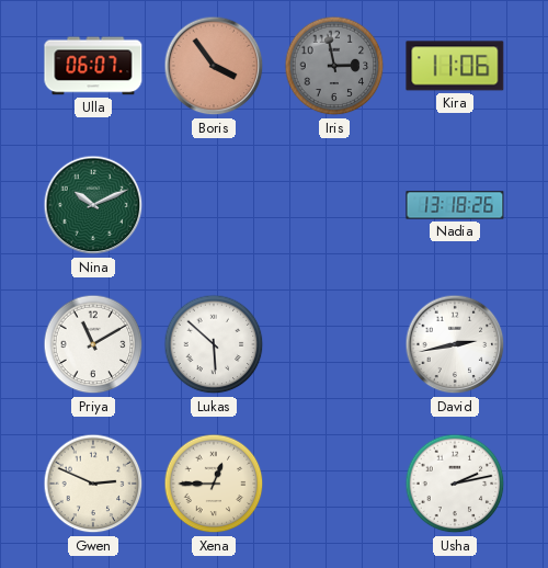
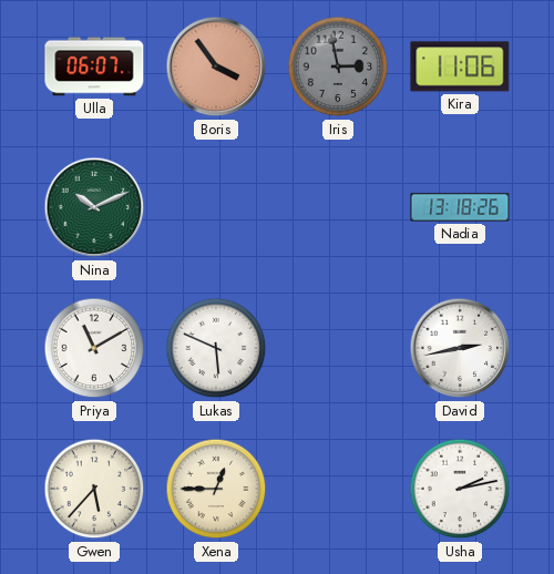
Lukas: 5:52 -> 5:49 (216, 348)
Gwen: 2:49 -> 5:37 (94, 489)
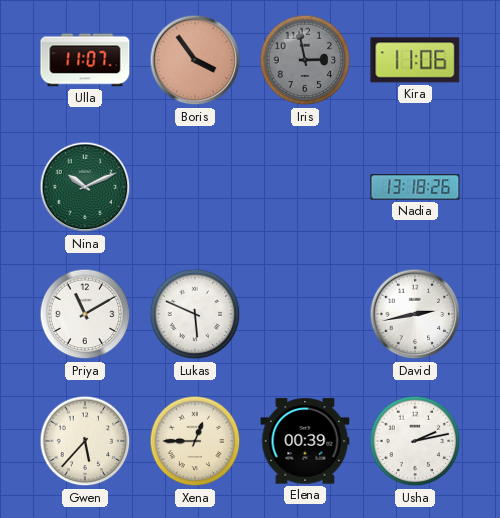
Ulla: 06:07 -> 11:07 (85, 60)
Elena: none -> 00:39 (305, 441)
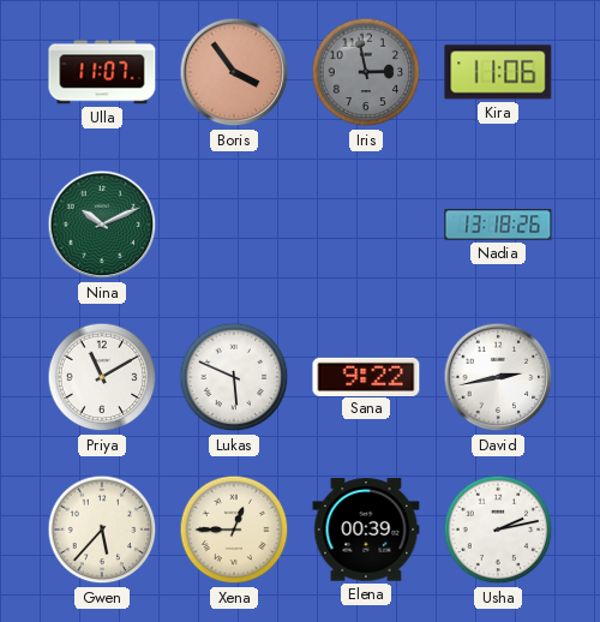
Sana: none -> 9:22 (366, 376)
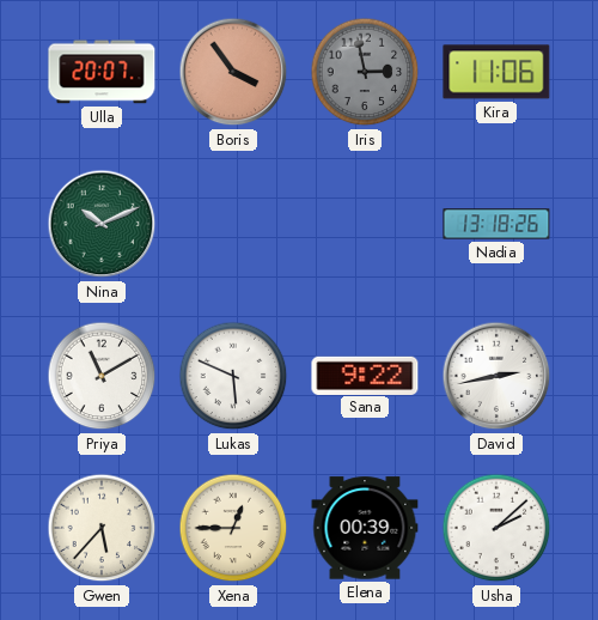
Ulla: 11:07 -> 20:07 (102, 72)
Usha: 2:13 -> 2:08 (496, 528)
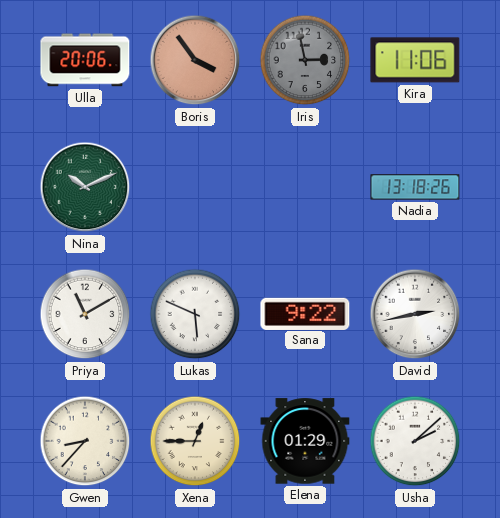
Ulla: 20:07 -> 20:06 (85, 60)
Gwen: 5:37 -> 8:37 (85, 441)
Elena: 00:39 -> 01:29 (305, 441)
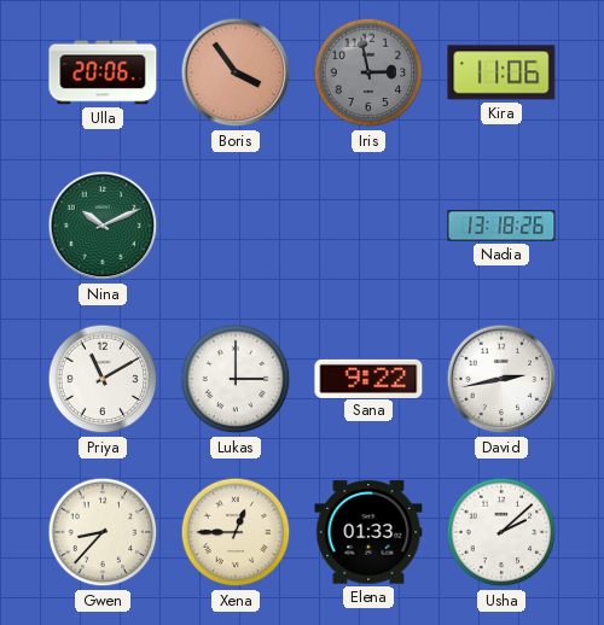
Lukas: 5:49 -> 3:00 (236, 379)
Elena: 01:29 -> 01:33 (368, 532)
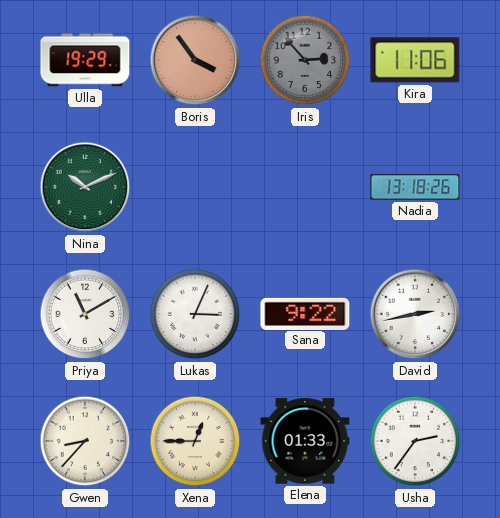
Ulla: 20:06 -> 19:29 (85, 60)
Iris: 2:58 -> 2:53 (305, 60)
Lukas: 3:00 -> 3:04 (195, 314)
Usha: 2:08 -> 2:36 (415, 441)
